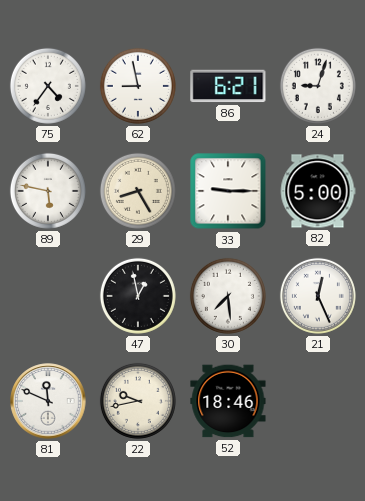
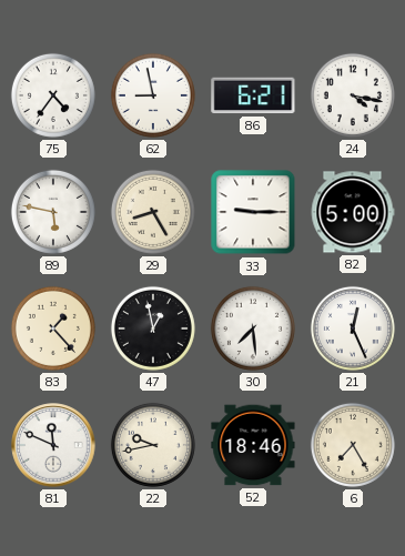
24: 9:03 -> 4:17 (353, 95)
83: none -> 1:23 (53, 328)
6: none -> 7:25 (353, 445)
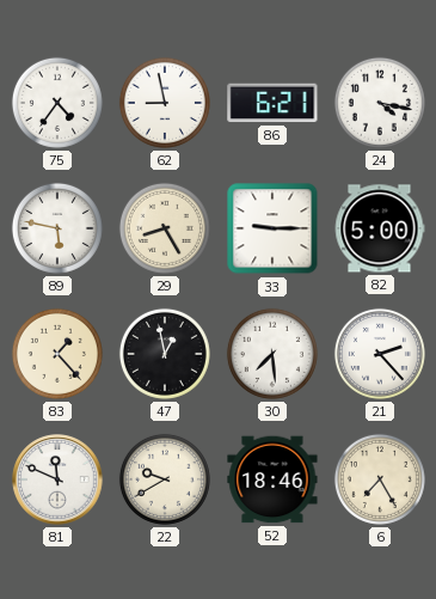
21: 12:26 -> 2:23 (380, 354)
22: 9:43 -> 9:40 (165, 479)
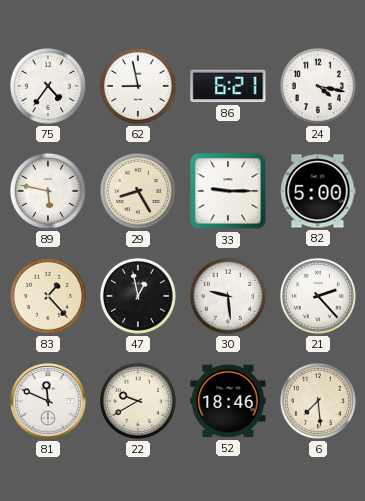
30: 7:29 -> 9:29 (228, 296)
6: 7:25 -> 7:29 (318, 401)
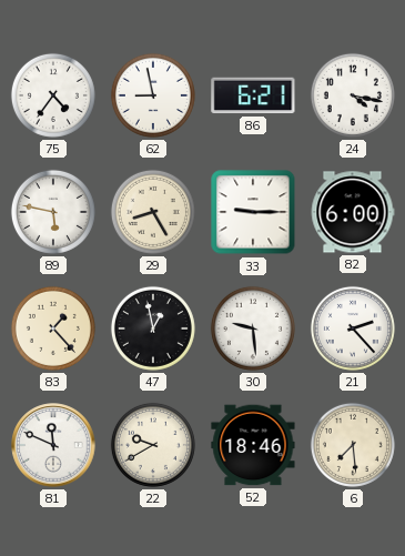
82: 5:00 -> 6:00 (353, 212)
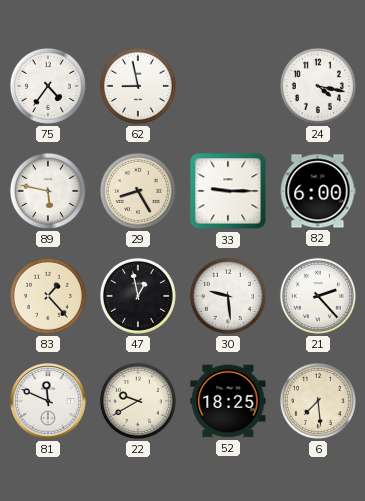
86: 6:21 -> none (253, 95)
52: 18:46 -> 18:25 (228, 401)
